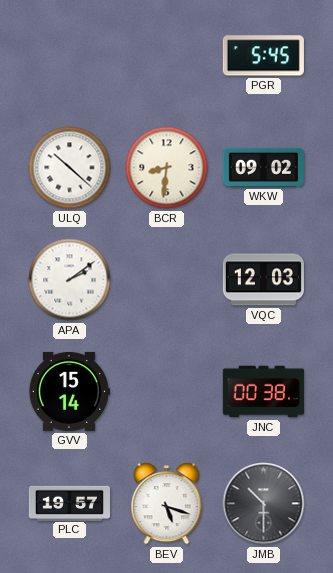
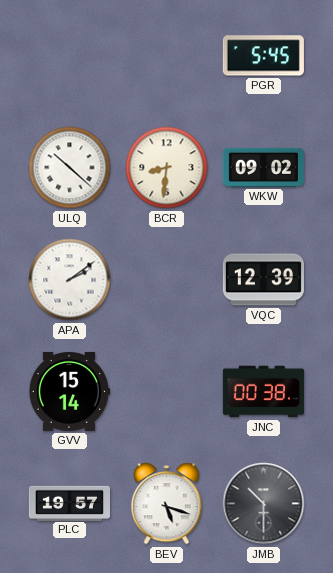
VQC: 12:03 -> 12:39 (263, 280)
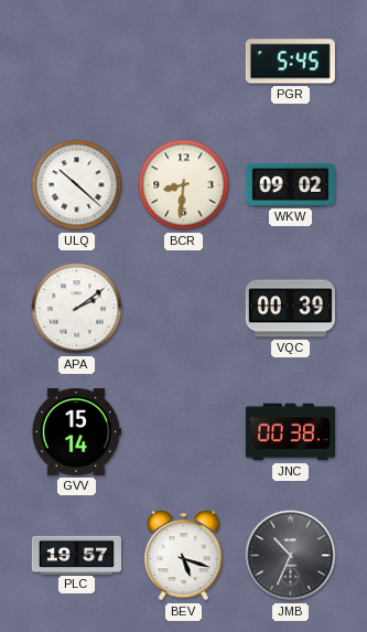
VQC: 12:39 -> 00:39 (290, 309)
JMB: 10:30 -> 10:34 (291, 556)
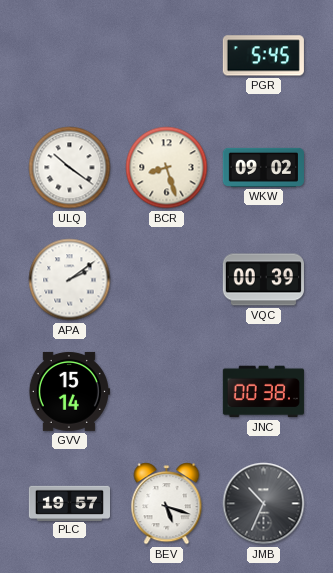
ULQ: 10:22 -> 10:21 (70, 168)
BCR: 8:31 -> 8:27 (167, 168)
